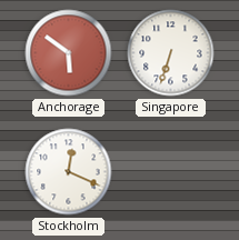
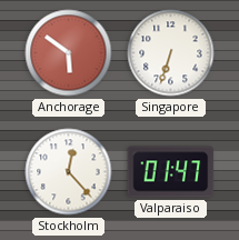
Stockholm: 12:19 -> 12:23 (69, 172)
Valparaiso: none -> 01:47 (171, 172)
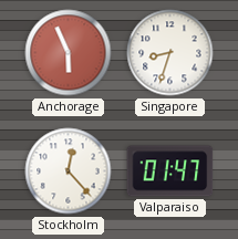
Anchorage: 5:51 -> 5:56 (69, 53)
Singapore: 6:33 -> 8:33 (170, 53)
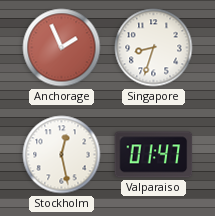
Anchorage: 5:56 -> 1:56 (62, 48)
Stockholm: 12:23 -> 12:28 (62, 155)
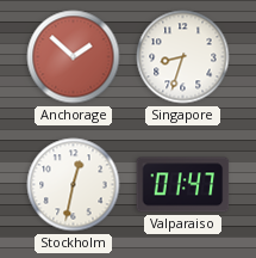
Anchorage: 1:56 -> 1:52 (74, 57)
Stockholm: 12:28 -> 12:32 (74, 185)
